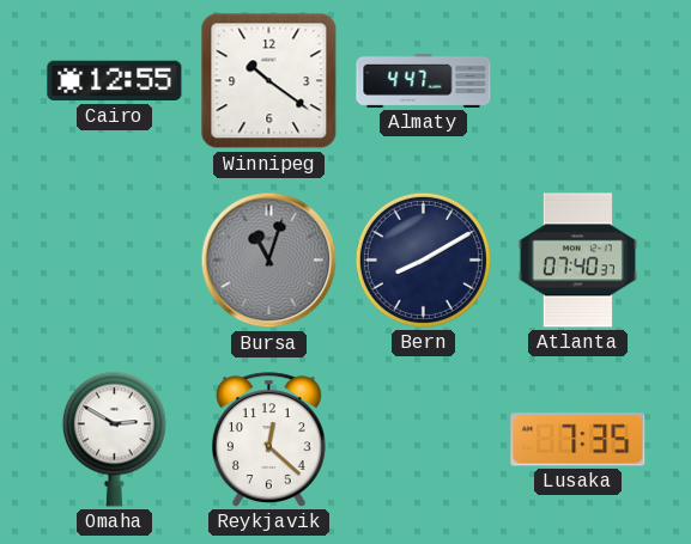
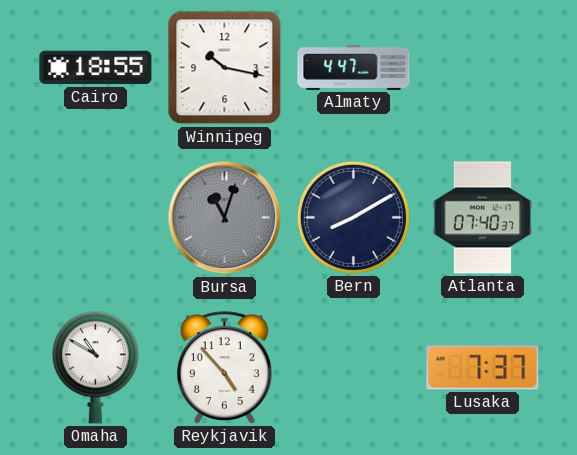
Cairo: 12:55 -> 18:55 (96, 68)
Winnipeg: 10:21 -> 10:17 (225, 68)
Omaha: 2:50 -> 10:50 (95, 367)
Reykjavik: 12:22 -> 4:53 (224, 368)
Lusaka: 7:35 -> 7:37 (483, 368)
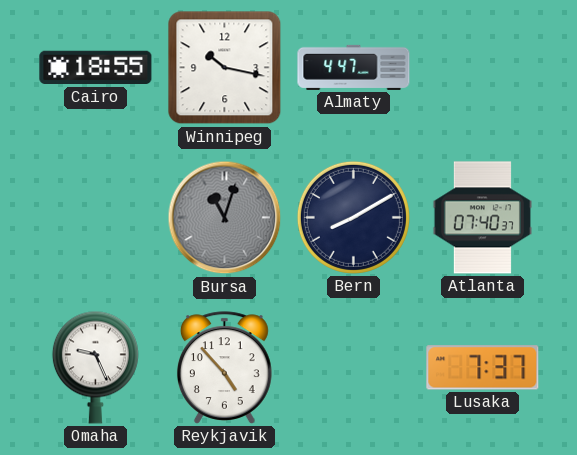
Omaha: 10:50 -> 9:26 (95, 367)
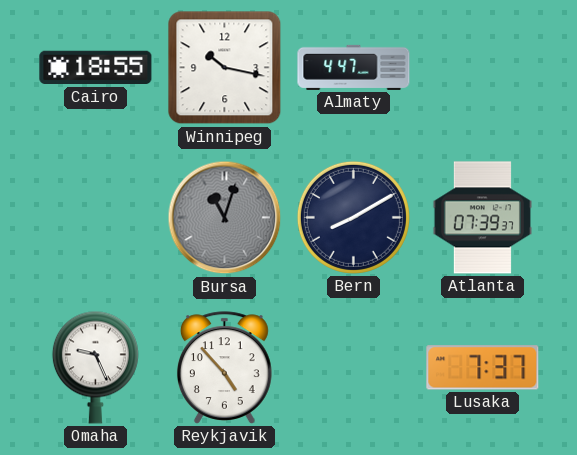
Atlanta: 07:40 -> 07:39 (482, 218)
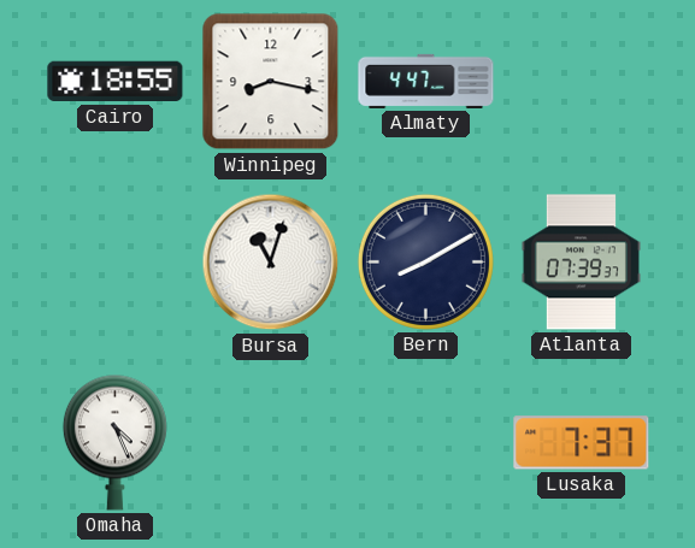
Winnipeg: 10:17 -> 8:17 (271, 82)
Bursa dial: grey -> white (271, 263)
Omaha: 9:26 -> 4:26 (114, 442)
Reykjavik: 4:53 -> none (224, 368)
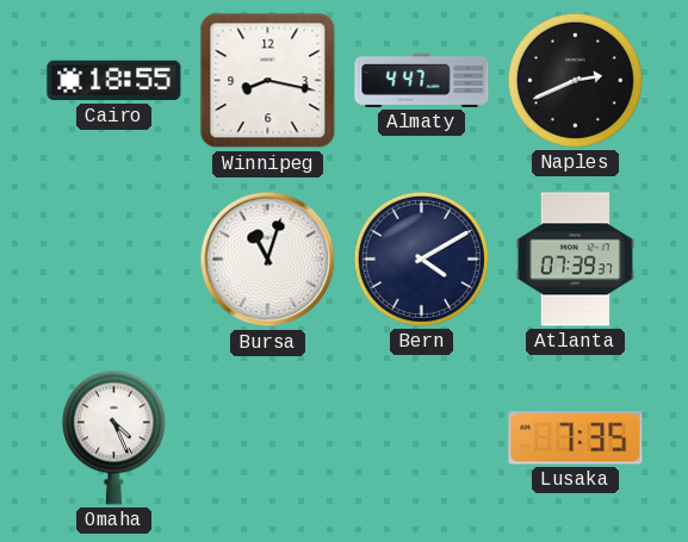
Naples: none -> 2:41 (575, 80)
Bern: 8:10 -> 4:10 (421, 258)
Lusaka: 7:37 -> 7:35 (576, 438)
